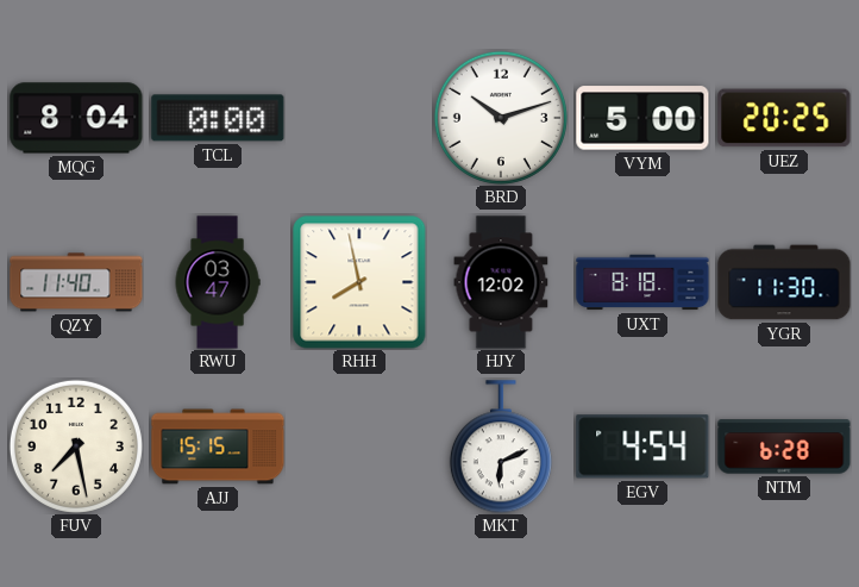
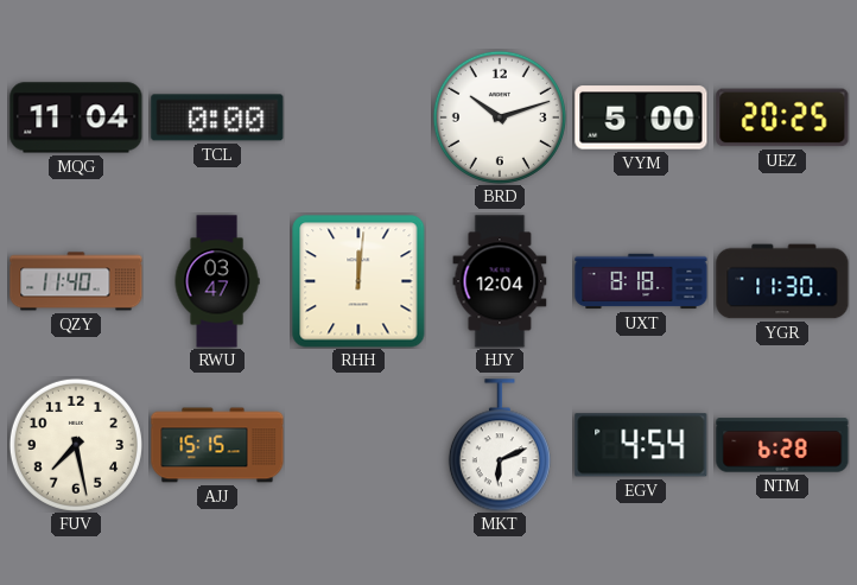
MQG: 8:04 -> 11:04 (76, 117)
RHH: 7:58 -> 12:01 (358, 281)
HJY: 12:02 -> 12:04 (500, 281)
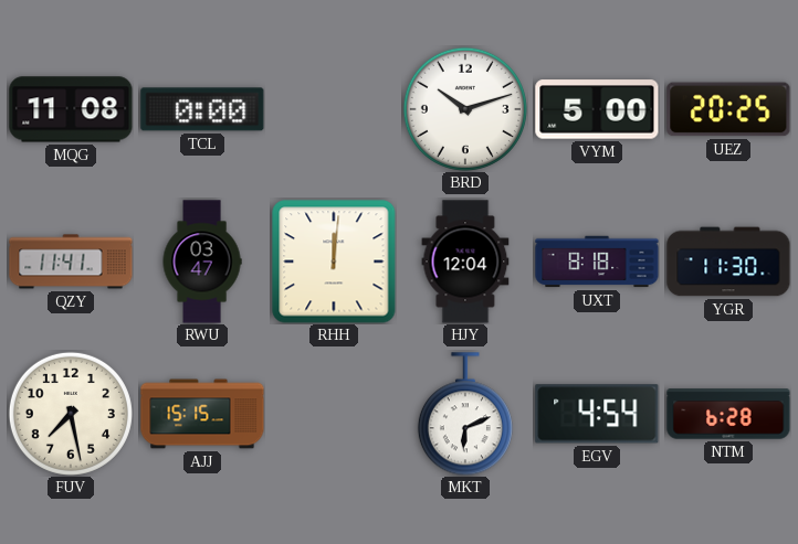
MQG: 11:04 -> 11:08 (71, 109)
QZY: 11:40 -> 11:41 (71, 262)
